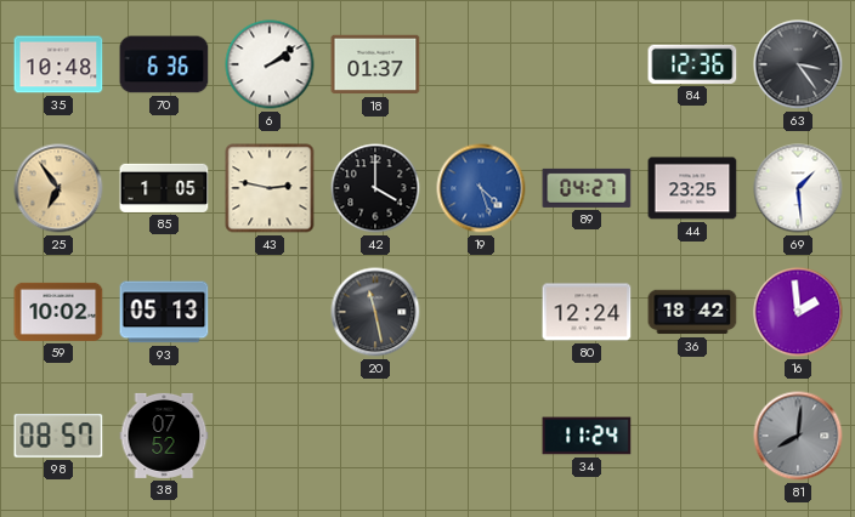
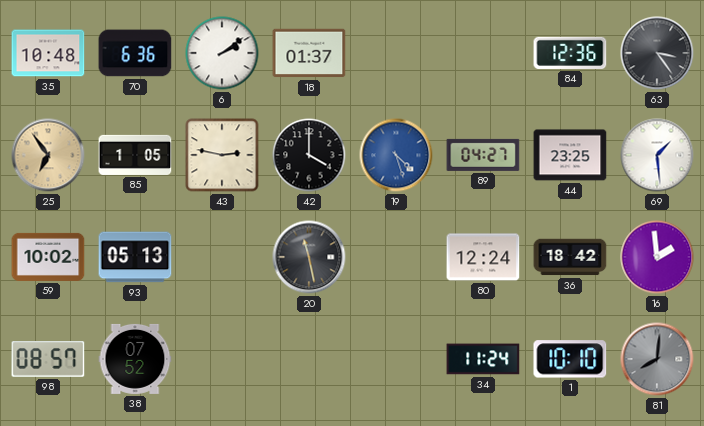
1: none -> 10:10 (570, 359)
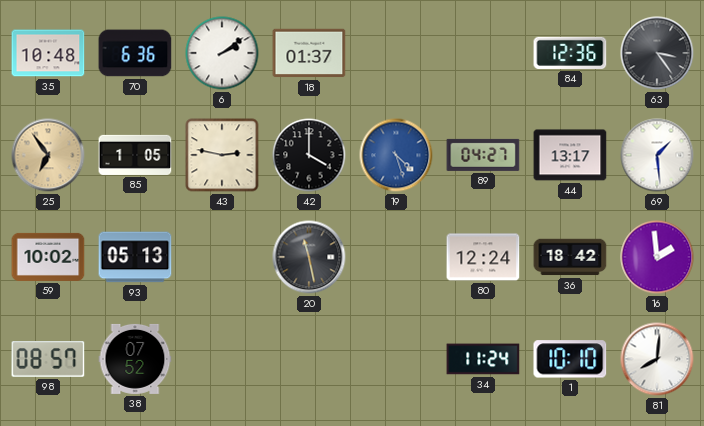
44: 23:25 -> 13:17 (570, 155)
81 dial: grey -> white (657, 359)
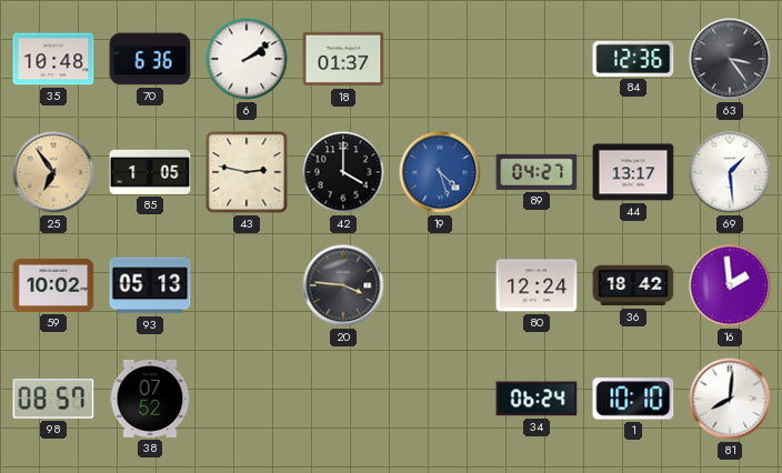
20: 11:28 -> 3:46 (343, 285)
34: 11:24 -> 06:24 (537, 399)
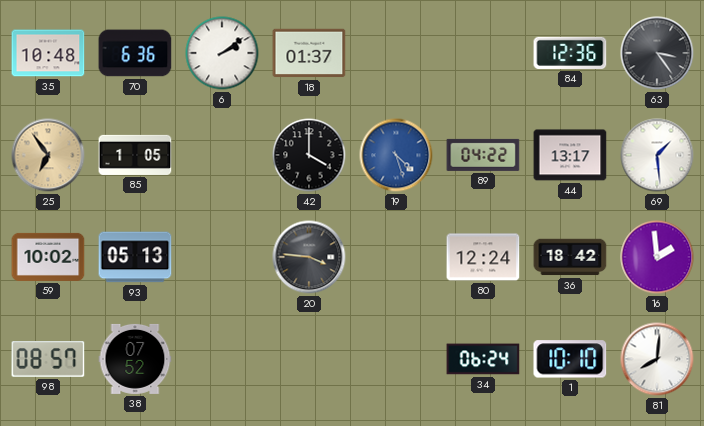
43: 2:47 -> none (247, 172)
89: 04:27 -> 04:22 (483, 155)
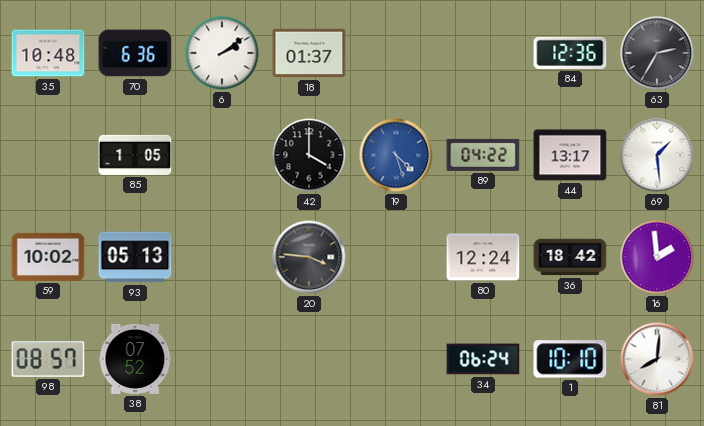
63: 3:24 -> 2:35 (657, 53)
25: 6:54 -> none (48, 155)
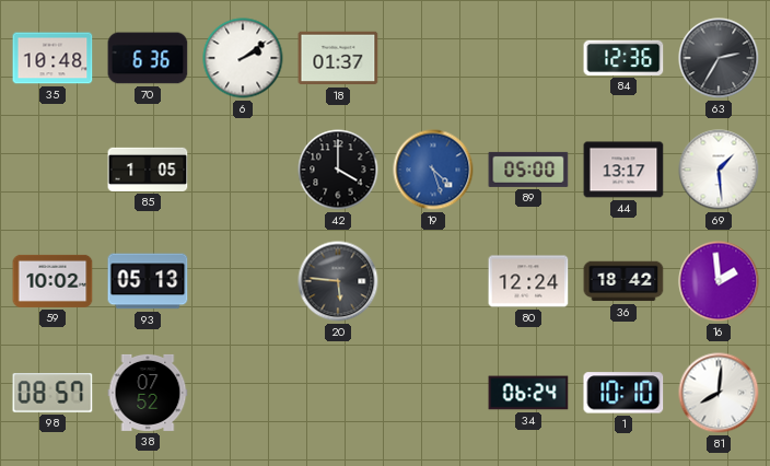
89: 04:22 -> 05:00 (528, 170)
20: 3:46 -> 5:46 (338, 281)
